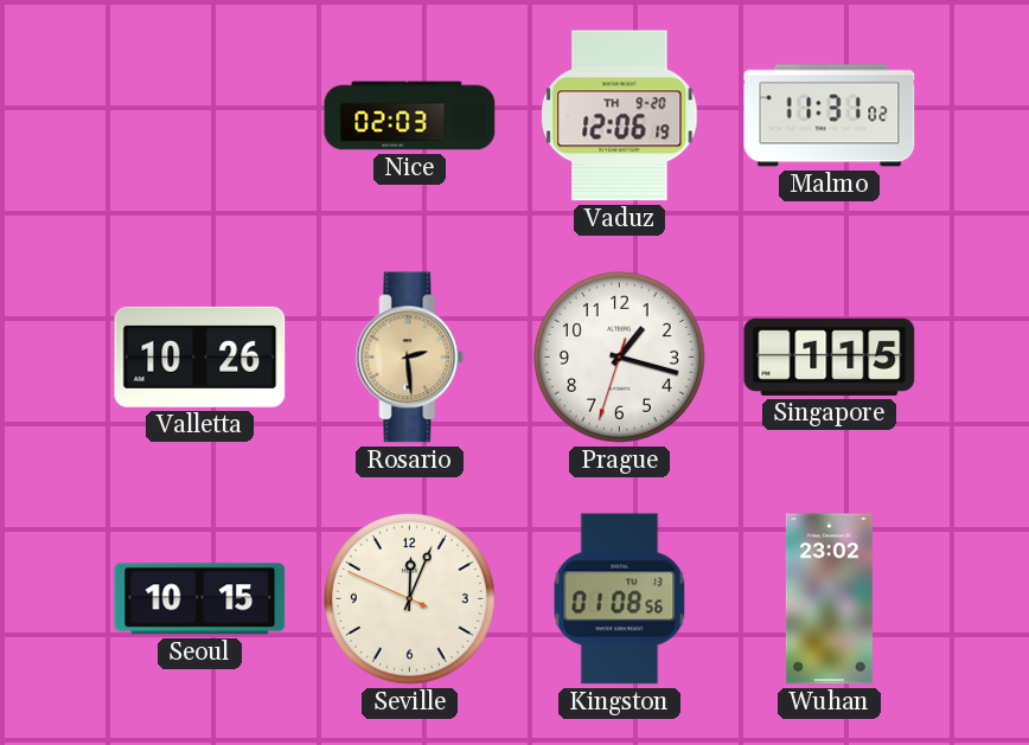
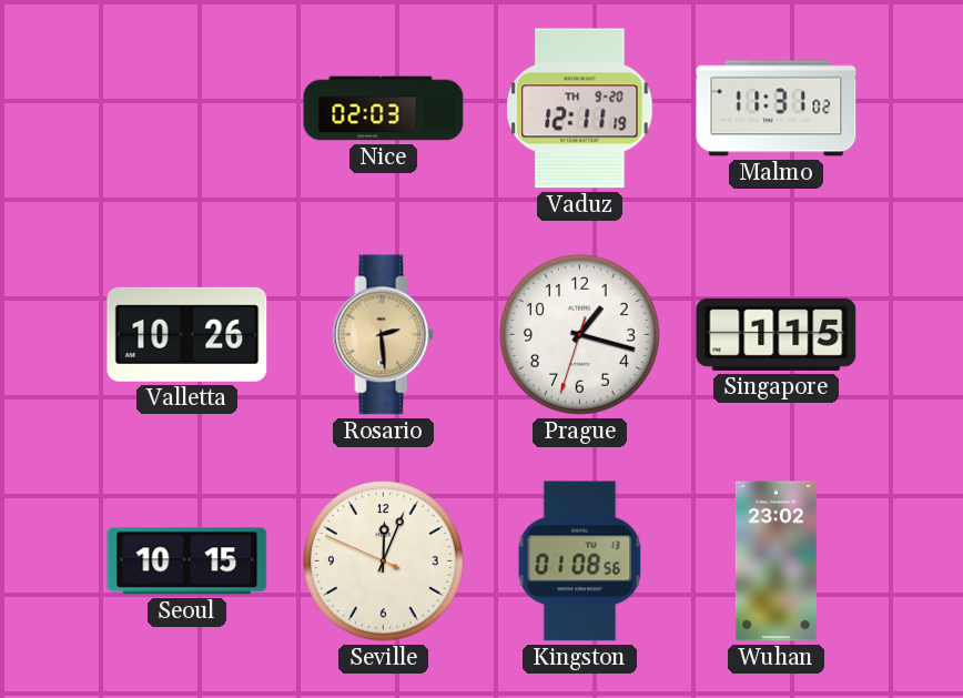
Vaduz: 12:06 -> 12:11 (580, 109)
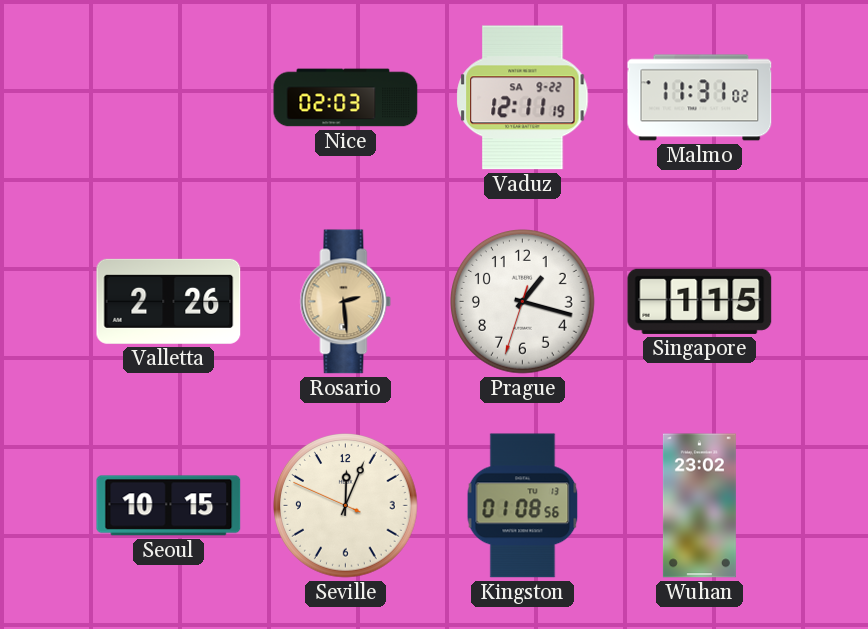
Vaduz date: TH 9-20 -> SA 9-22 (523, 98)
Valletta: 10:26 -> 2:26 (169, 301)
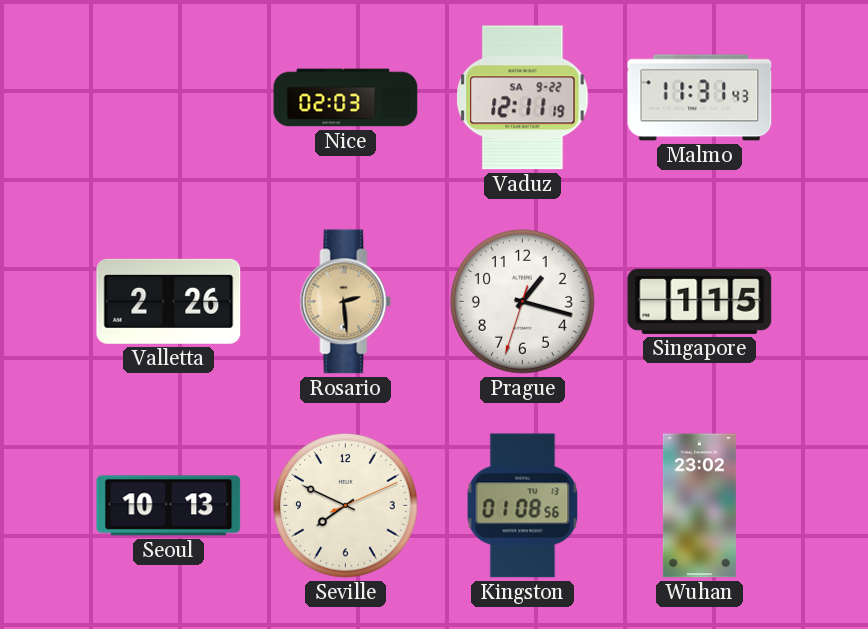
Malmo: 11:31:02 -> 11:31:43 (700, 98)
Seoul: 10:15 -> 10:13 (169, 506)
Seville: 12:03 -> 7:49 (346, 506)
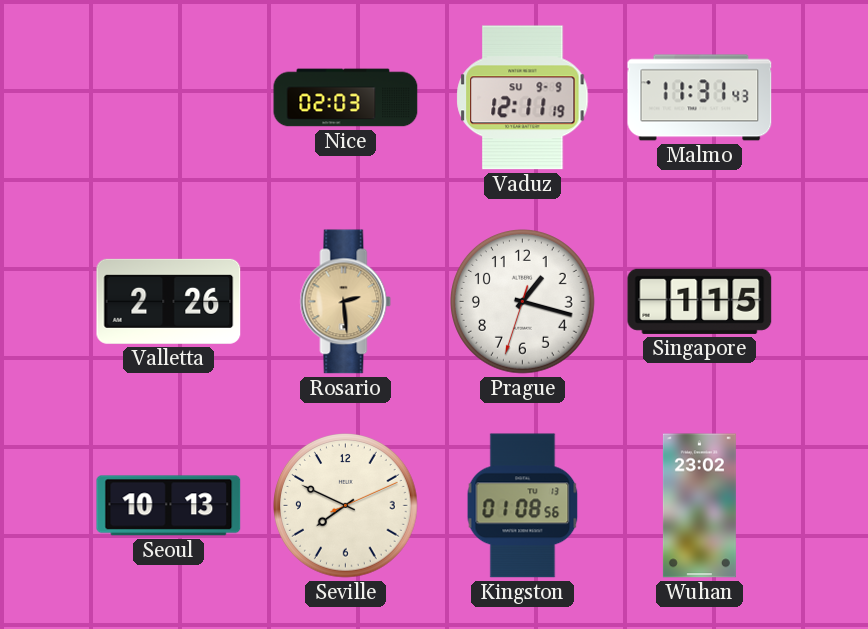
Vaduz date: SA 9-22 -> SU 9-9 (523, 98)
